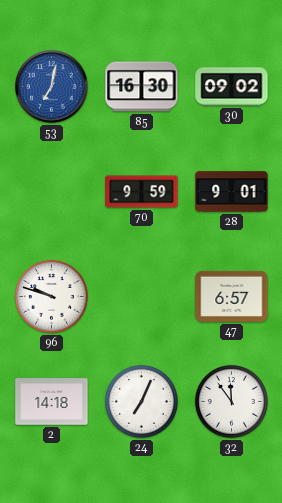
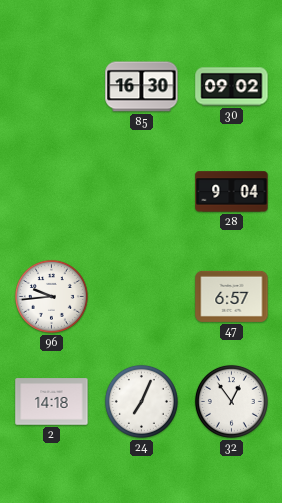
53: 7:02 -> none (52, 87)
70: 9:59 -> none (142, 192)
28: 9:01 -> 9:04 (232, 192)
96: 9:48 -> 9:44 (51, 296)
32: 11:54 -> 12:54 (231, 401)
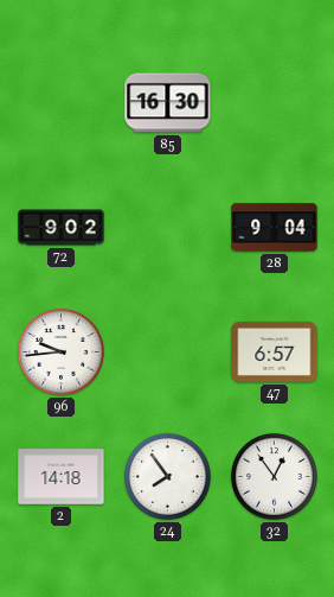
30: 09:02 -> none (232, 87)
72: none -> 9:02 (62, 228)
24: 7:04 -> 7:54 (167, 476)
